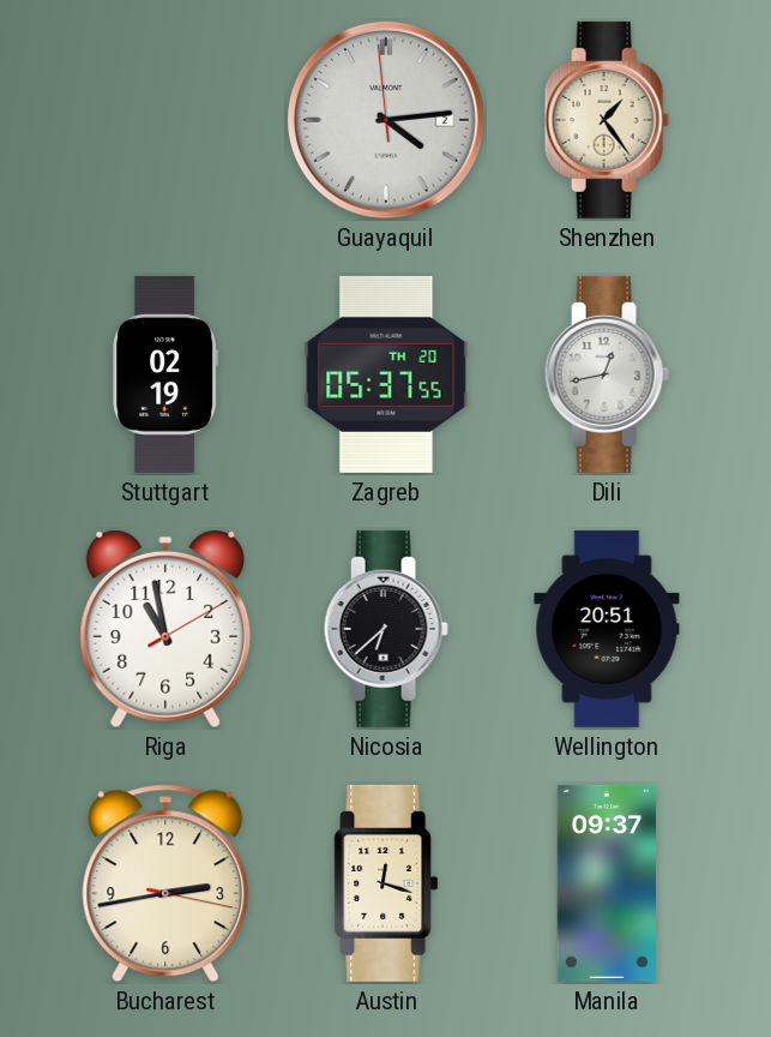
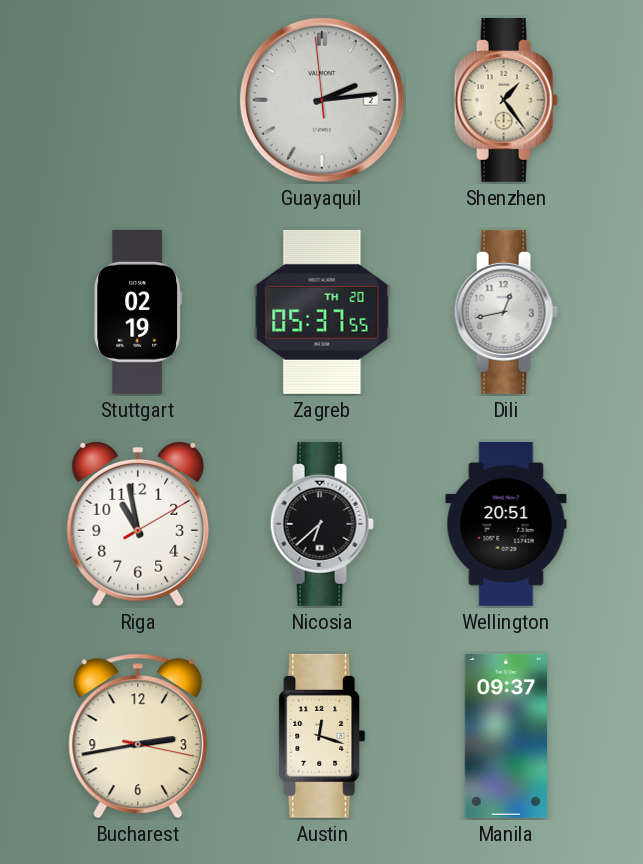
Guayaquil: 4:13 -> 2:13 (322, 100)
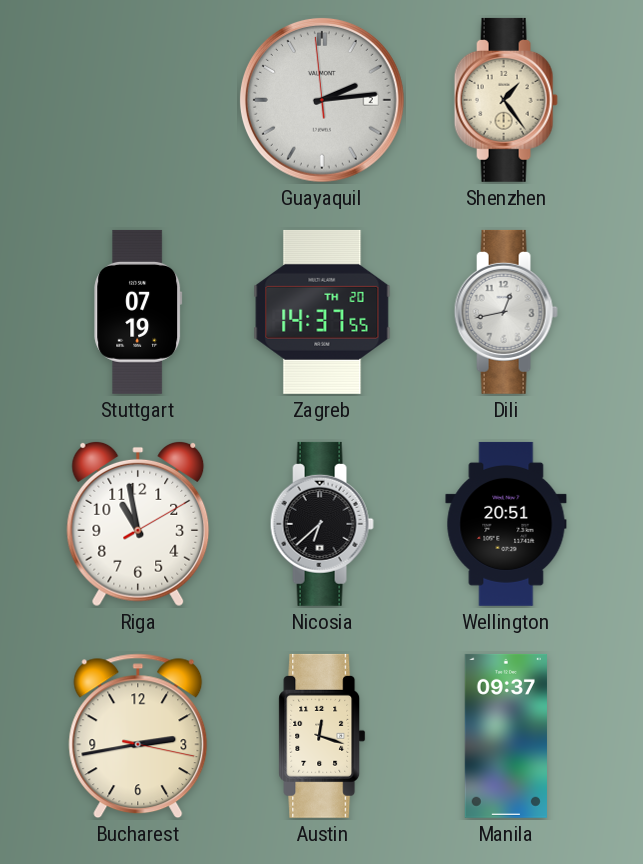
Stuttgart: 02:19 -> 07:19 (138, 312)
Zagreb: 05:37 -> 14:37 (322, 312)
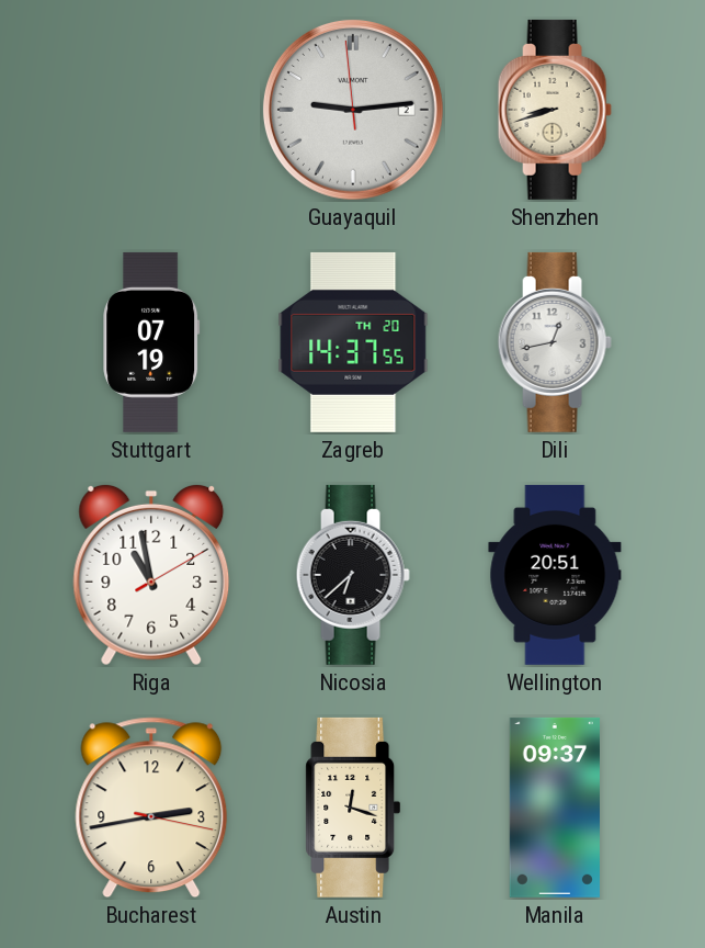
Guayaquil: 2:13 -> 9:13 (353, 110)
Shenzhen: 1:24 -> 8:42 (555, 110)
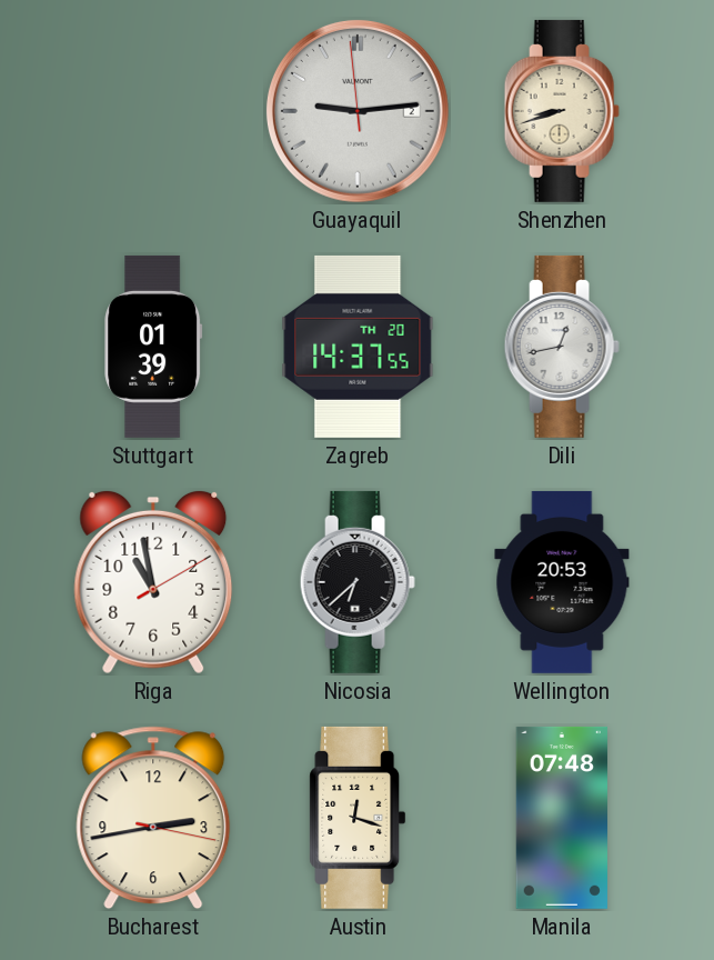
Stuttgart: 07:19 -> 01:39 (153, 347)
Wellington: 20:51 -> 20:53 (562, 582)
Manila: 09:37 -> 07:48 (562, 818)
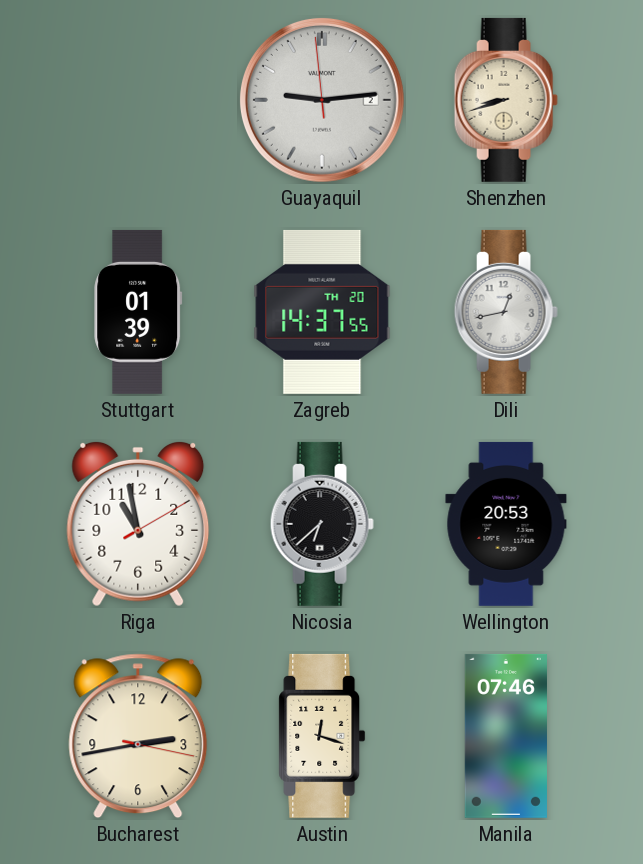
Manila: 07:48 -> 07:46 (506, 736)
